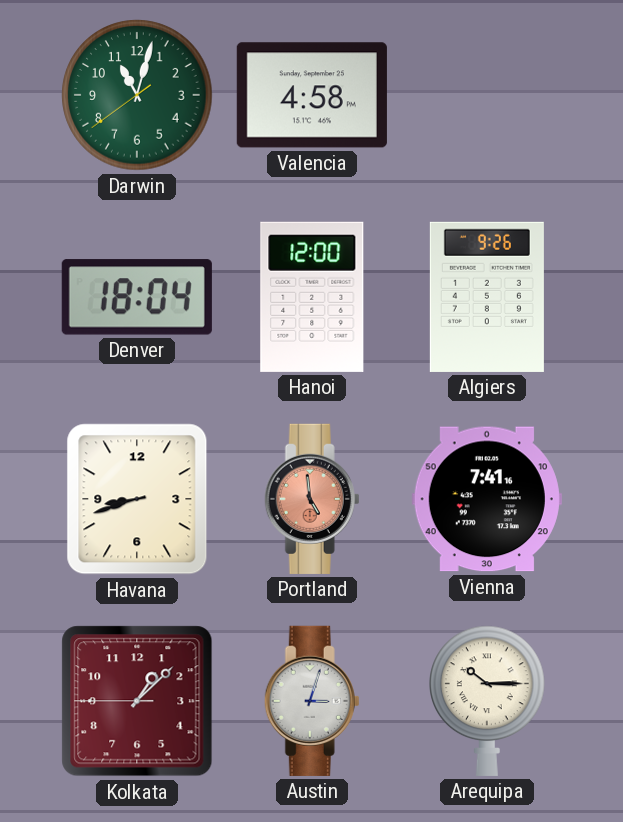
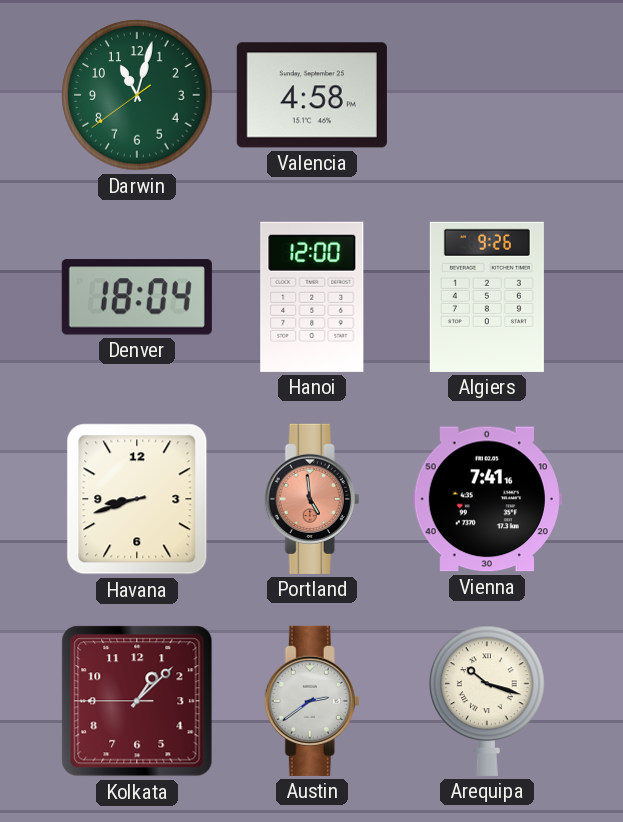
Austin: 3:03 -> 2:39 (312, 701)
Arequipa: 10:15 -> 10:18 (487, 701)
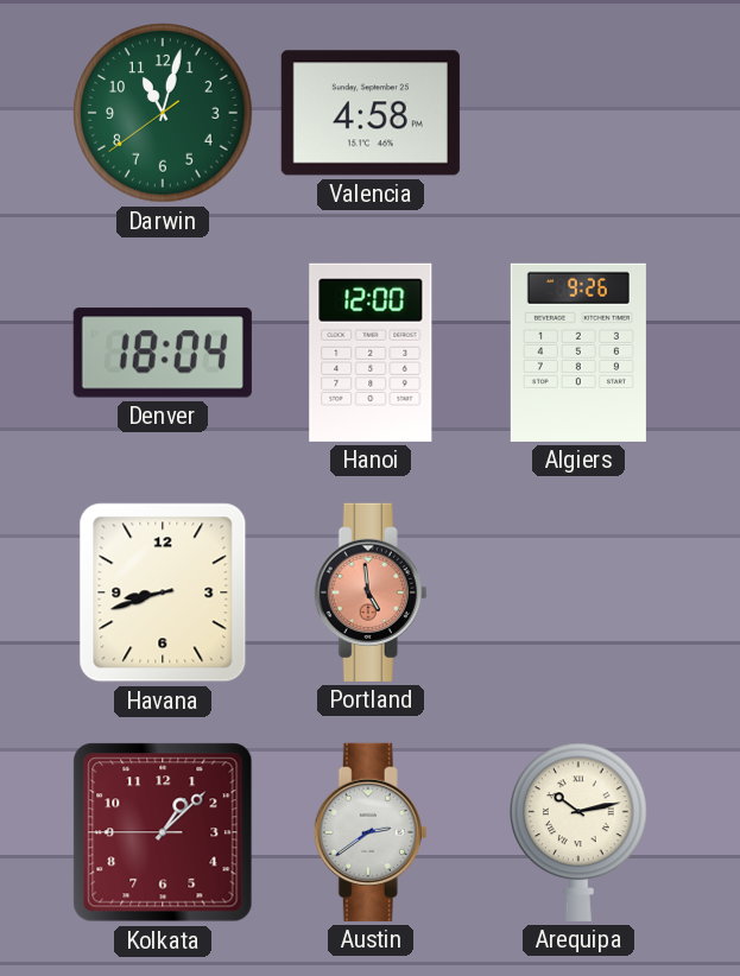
Vienna: 7:41 -> none (487, 499)
Arequipa: 10:18 -> 10:13 (578, 832)
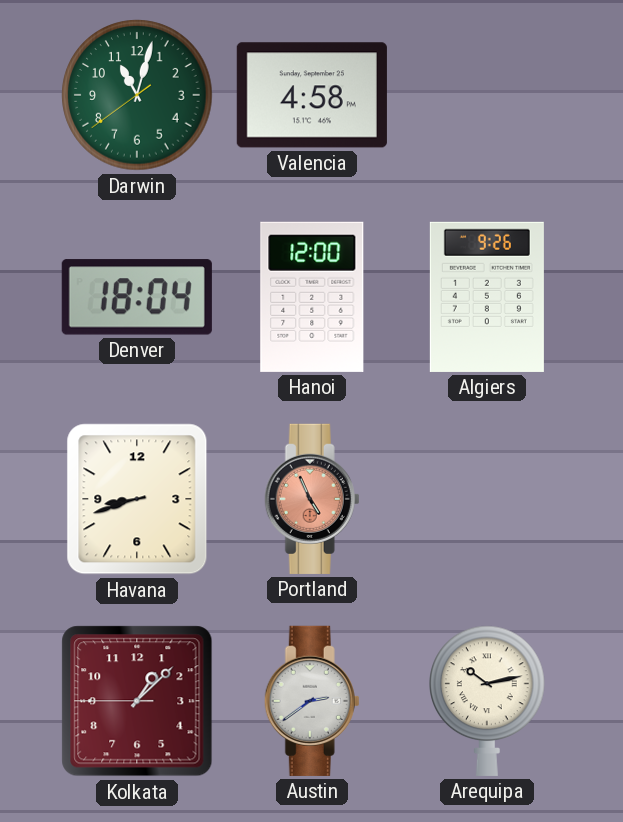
Portland: 4:59 -> 4:56 (312, 499)
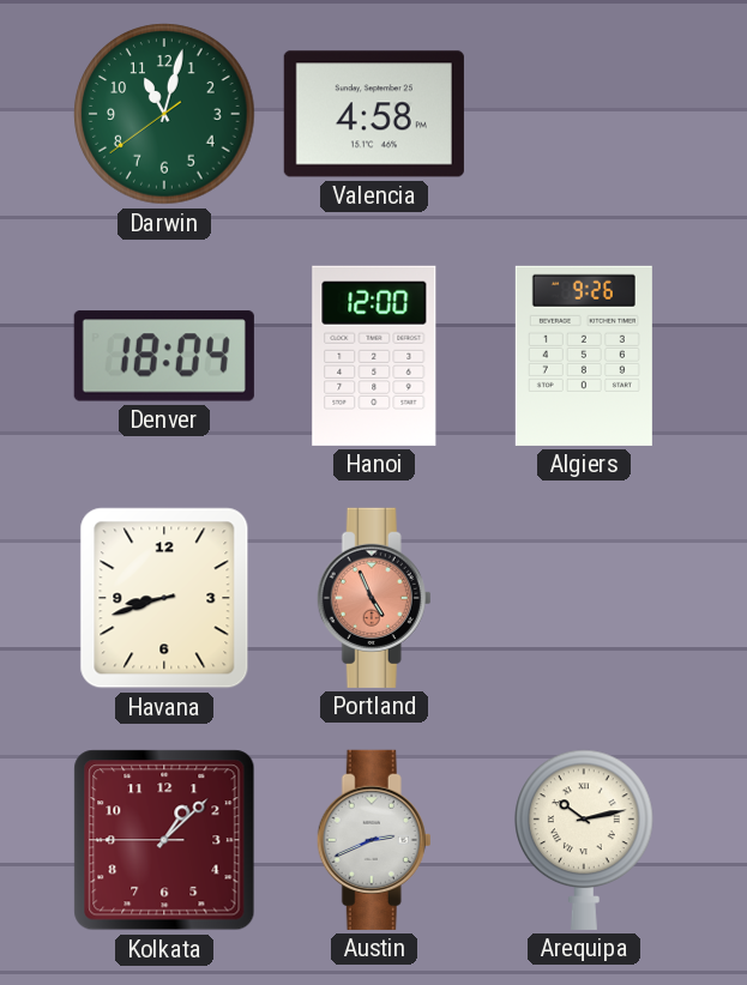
Austin: 2:39 -> 2:41 (374, 840)
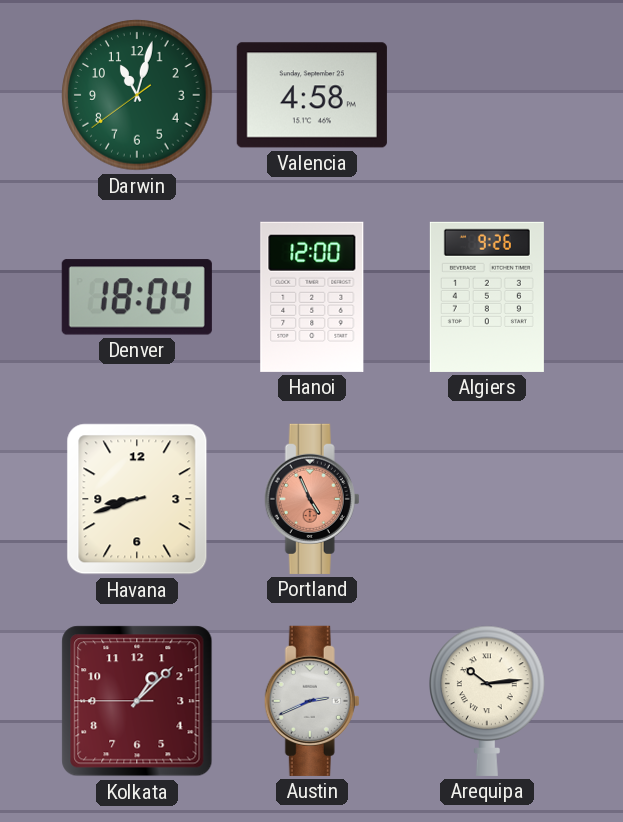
Arequipa: 10:13 -> 10:14 (487, 701)
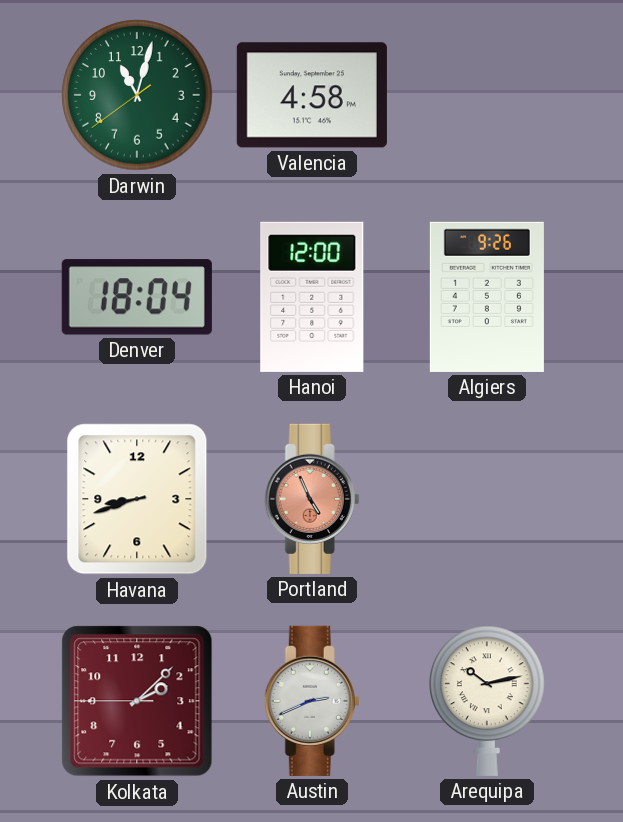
Kolkata: 1:07 -> 2:07 (137, 701)
Arequipa: 10:14 -> 10:13 (487, 701)
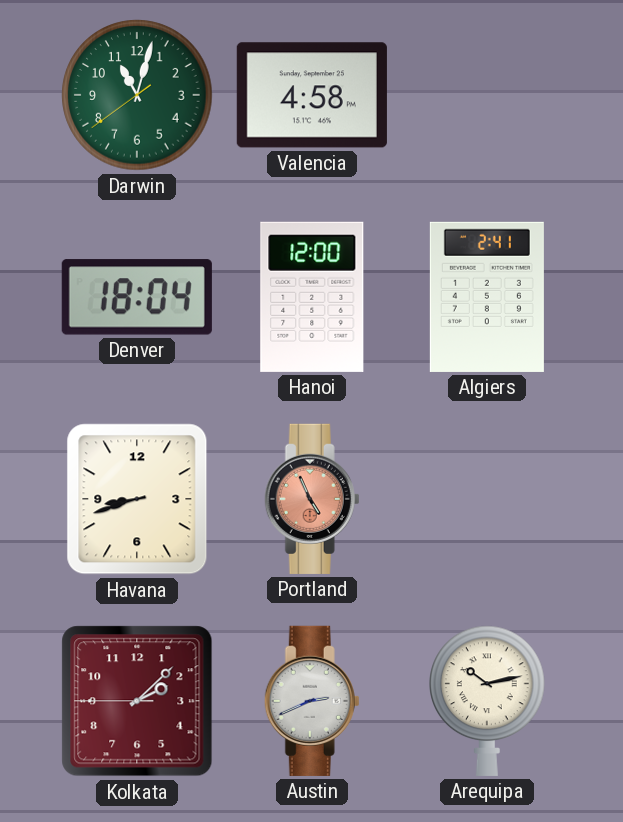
Algiers: 9:26 -> 2:41 (487, 297)
